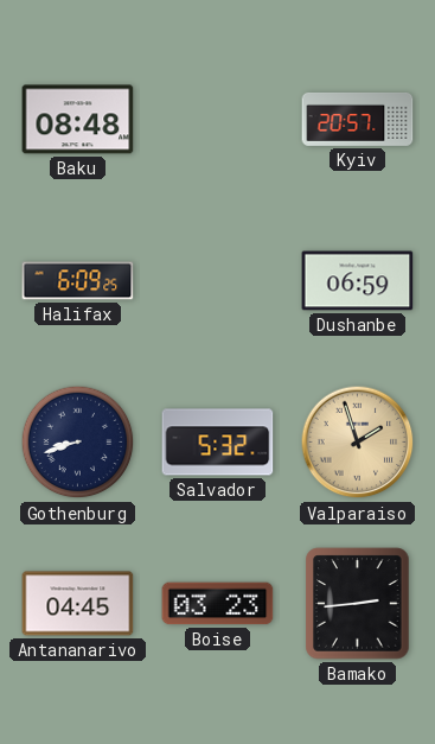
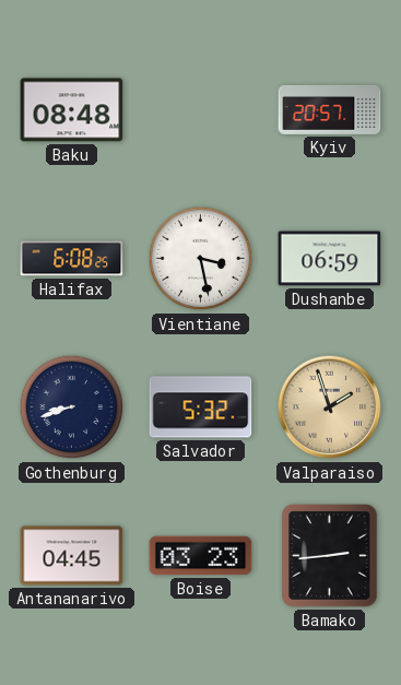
Halifax: 6:09 -> 6:08 (72, 259)
Vientiane: none -> 3:28 (201, 259)
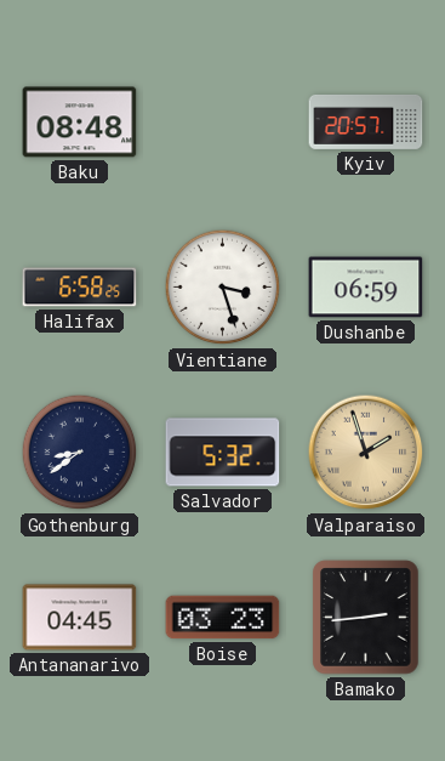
Halifax: 6:08 -> 6:58 (80, 288)
Vientiane: 3:28 -> 3:27 (223, 288)
Gothenburg: 8:42 -> 8:39 (80, 453)
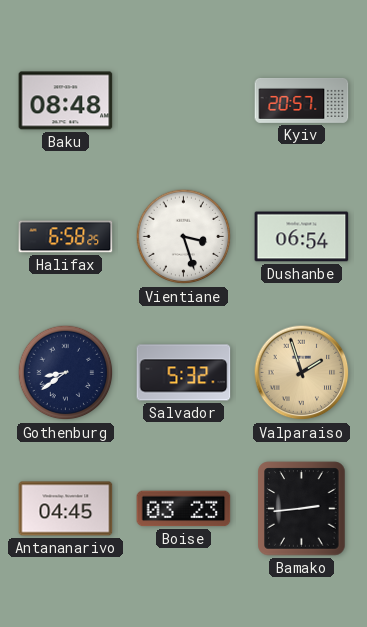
Dushanbe: 06:59 -> 06:54 (302, 237)
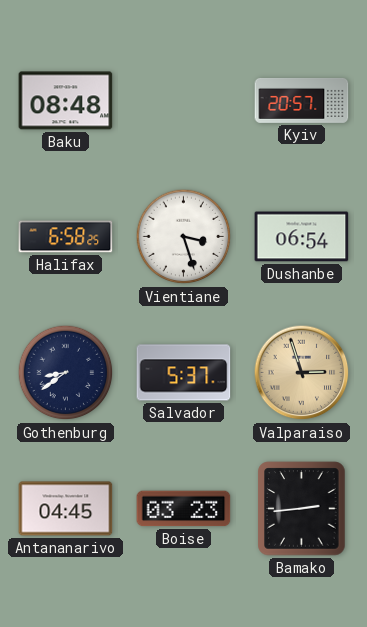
Salvador: 5:32 -> 5:37 (184, 373)
Valparaiso: 1:57 -> 2:57 (302, 373)
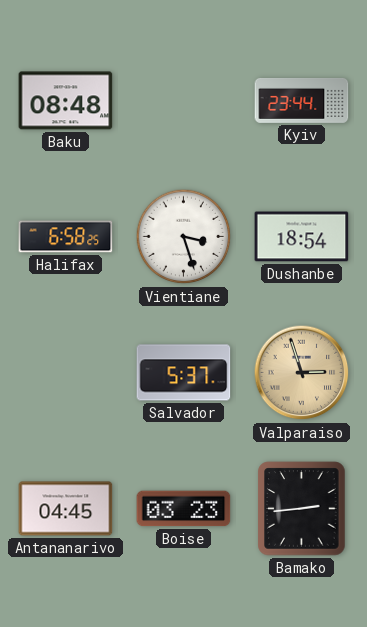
Kyiv: 20:57 -> 23:44 (302, 100)
Dushanbe: 06:54 -> 18:54 (302, 237)
Gothenburg: 8:39 -> none (66, 373)
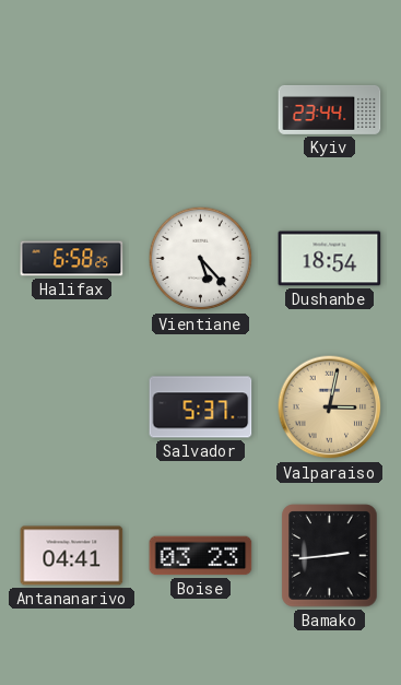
Baku: 08:48 -> none (66, 101)
Vientiane: 3:27 -> 5:23 (201, 259)
Valparaiso: 2:57 -> 3:02 (330, 408)
Antananarivo: 04:45 -> 04:41 (72, 556)
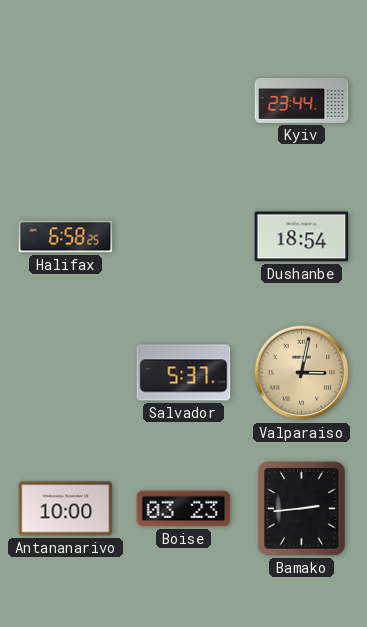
Vientiane: 5:23 -> none (201, 259)
Antananarivo: 04:41 -> 10:00 (66, 509)
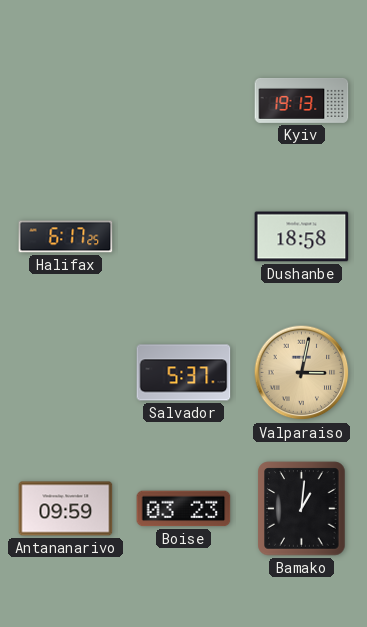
Kyiv: 23:44 -> 19:13 (302, 100)
Halifax: 6:58 -> 6:17 (66, 237)
Dushanbe: 18:54 -> 18:58 (302, 237)
Antananarivo: 10:00 -> 09:59 (66, 509)
Bamako: 2:44 -> 1:01 (302, 509)
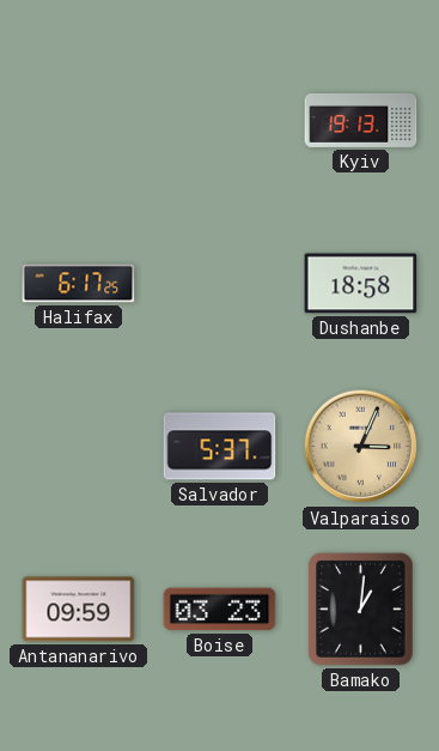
Valparaiso: 3:02 -> 3:04 (361, 447)
